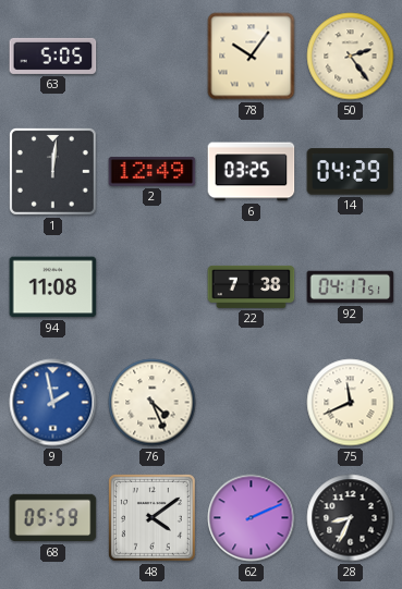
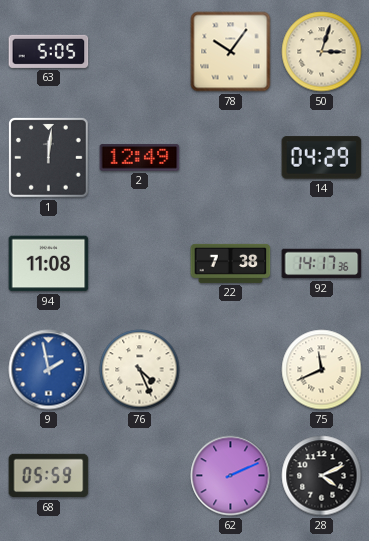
50: 2:24 -> 3:03 (322, 52)
6: 03:25 -> none (252, 172)
92: 04:17 -> 14:17 (322, 264)
48: 4:09 -> none (151, 517)
28: 8:34 -> 4:11 (322, 476)
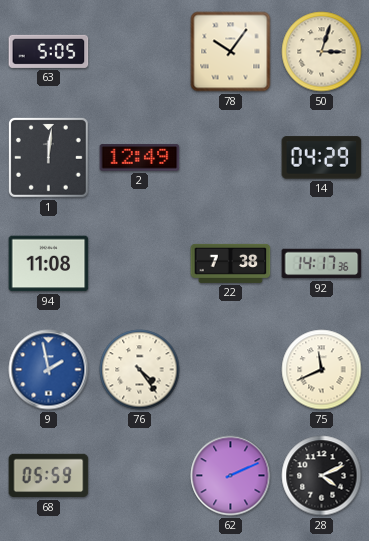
76: 4:26 -> 4:24 (140, 370)
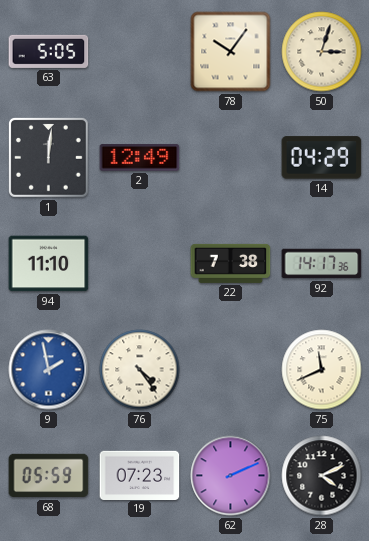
94: 11:08 -> 11:10 (49, 264)
19: none -> 07:23 (140, 475)
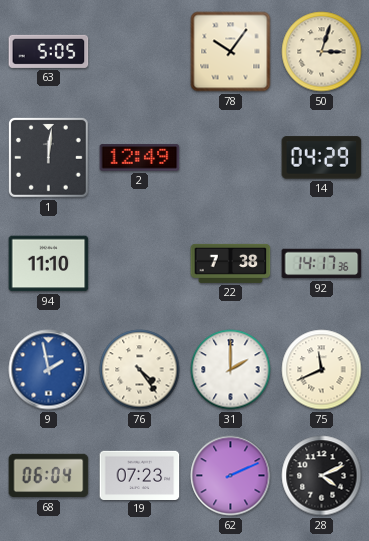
31: none -> 2:00 (231, 370)
68: 05:59 -> 06:04 (49, 476)
